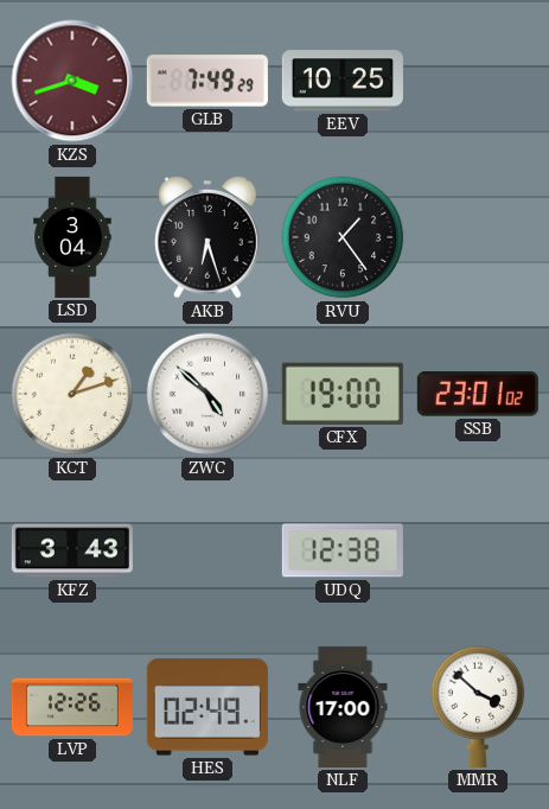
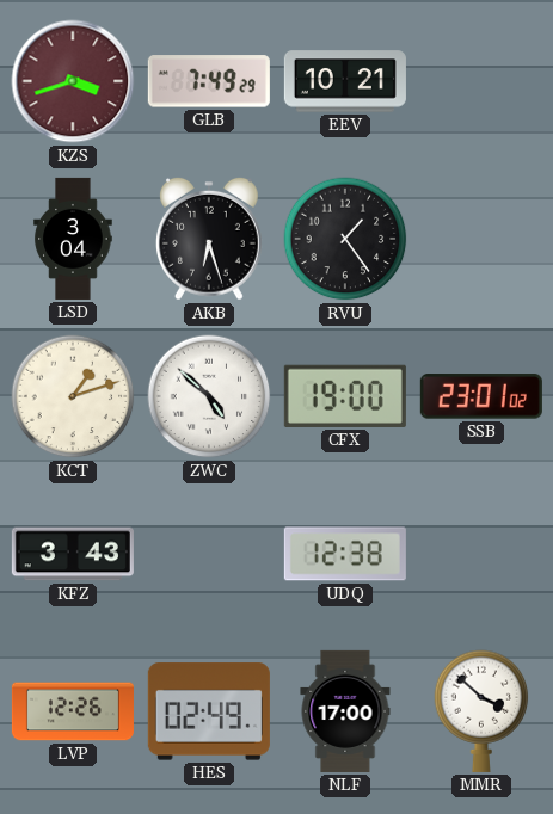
EEV: 10:25 -> 10:21 (345, 81)
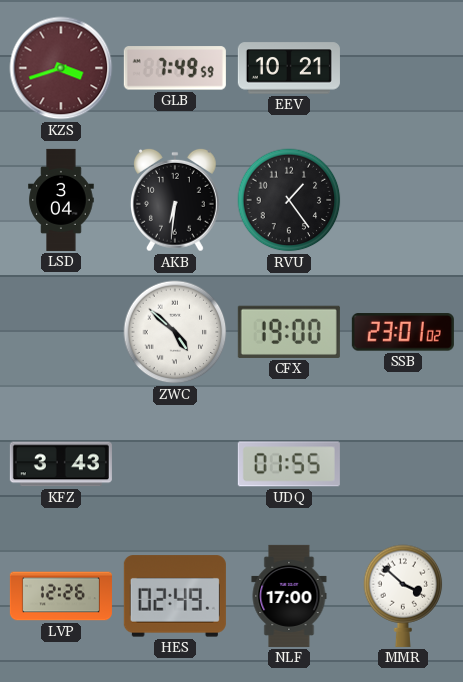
GLB: 7:49:29 -> 7:49:59 (175, 68)
AKB: 6:27 -> 6:31 (175, 200)
KCT: 1:12 -> none (73, 396)
UDQ: 12:38 -> 01:55 (289, 464)
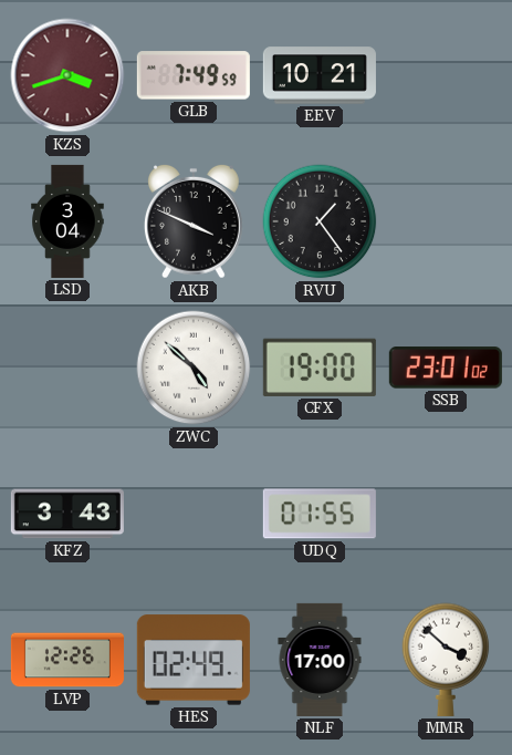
AKB: 6:31 -> 3:49 (194, 221)
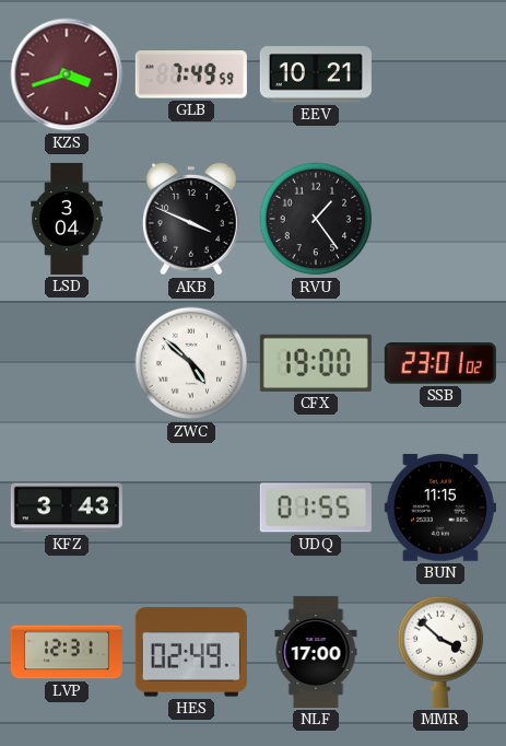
BUN: none -> 11:15 (440, 508)
LVP: 12:26 -> 12:31 (67, 652)
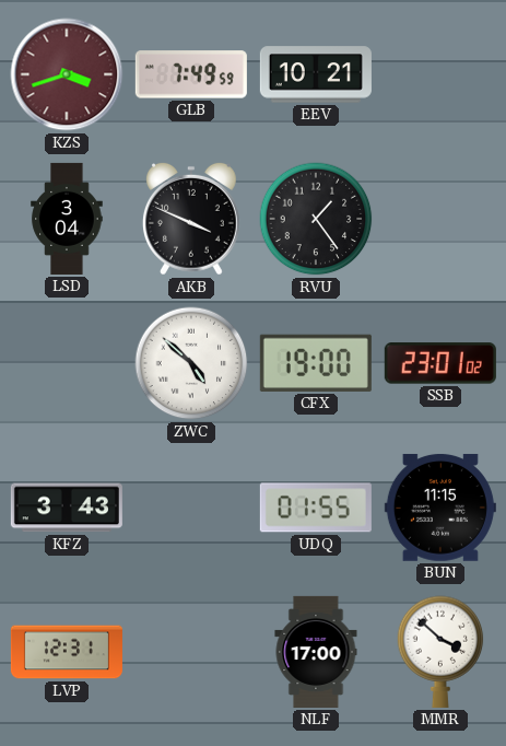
HES: 02:49 -> none (191, 652)
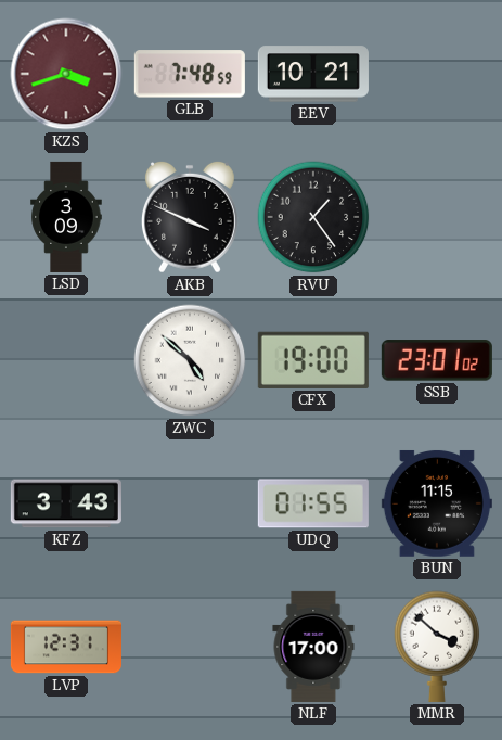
GLB: 7:49 -> 7:48 (190, 74)
LSD: 3:04 -> 3:09 (66, 217)
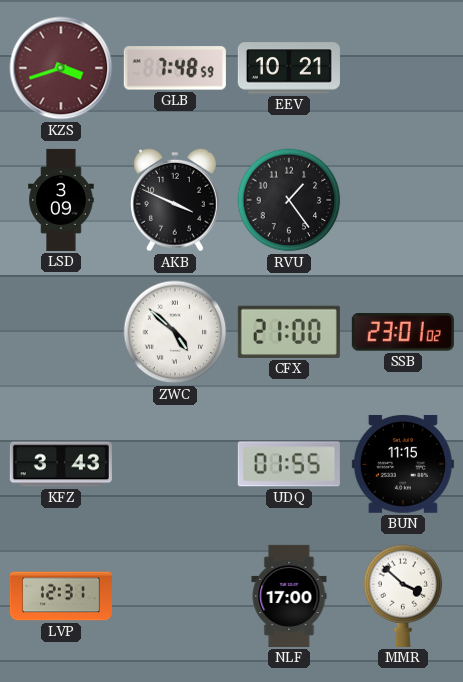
CFX: 19:00 -> 21:00 (289, 332)
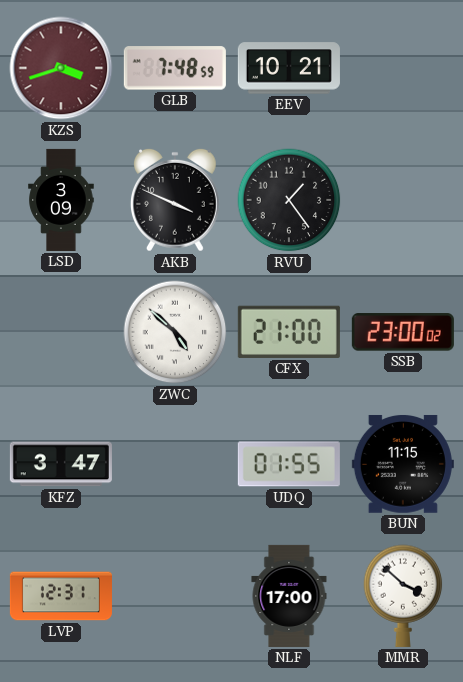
SSB: 23:01 -> 23:00 (403, 332)
KFZ: 3:43 -> 3:47 (61, 464)
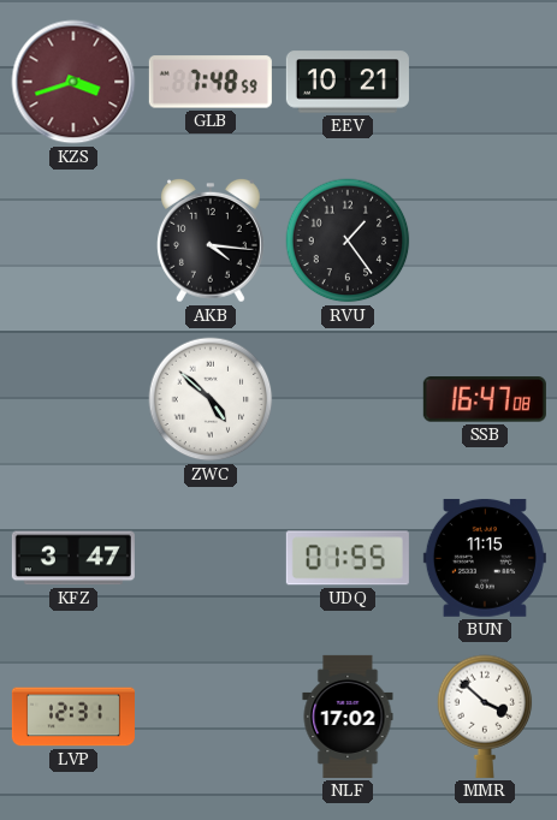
LSD: 3:09 -> none (61, 200)
AKB: 3:49 -> 4:16 (211, 240)
CFX: 21:00 -> none (289, 332)
SSB: 23:00 -> 16:47 (485, 399)
NLF: 17:00 -> 17:02 (348, 717)
